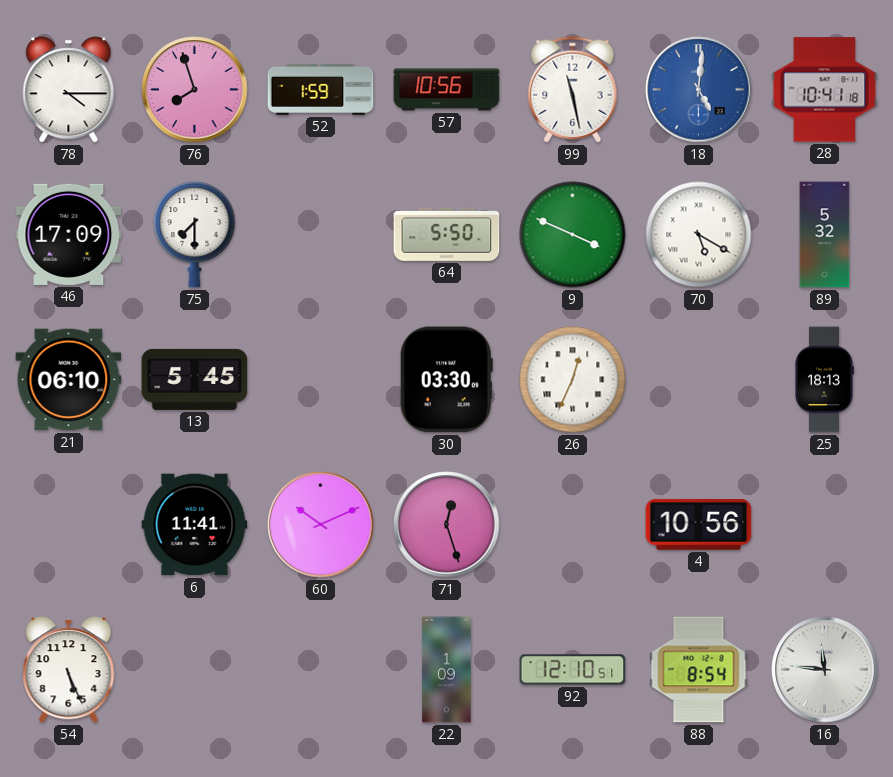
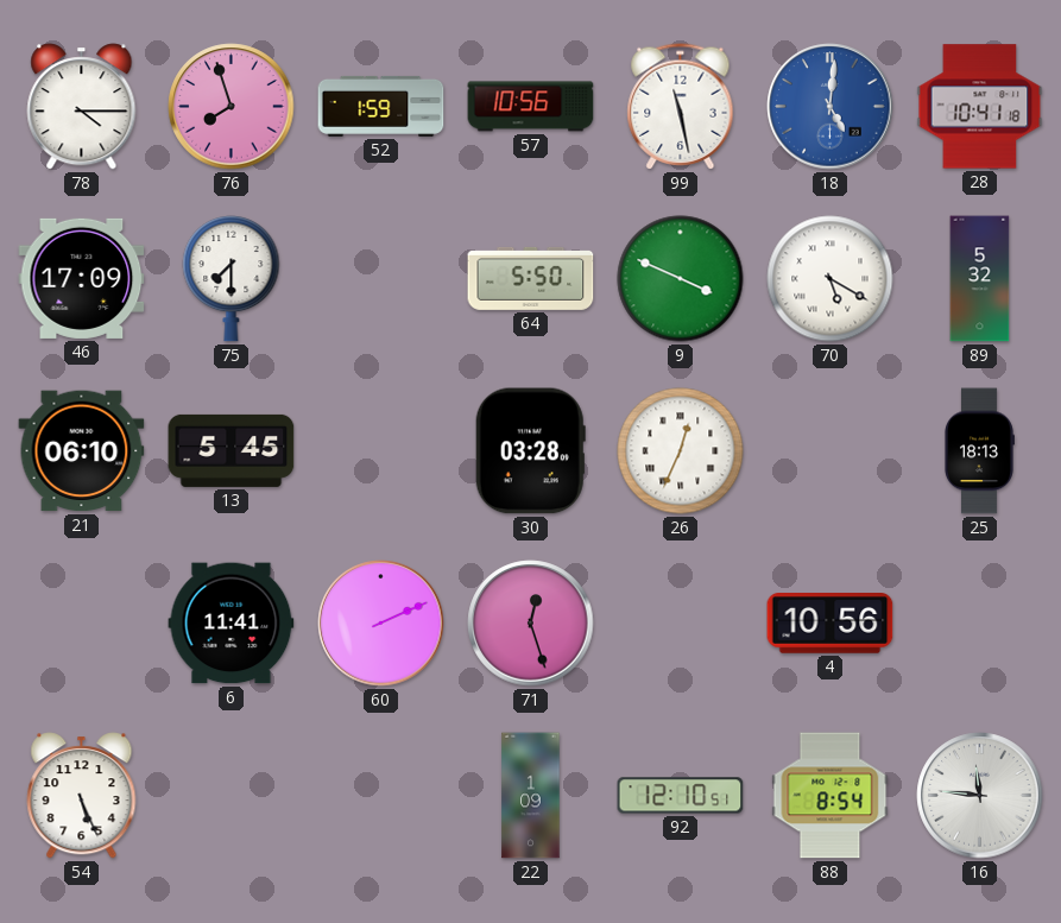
30: 03:30 -> 03:28 (530, 451)
60: 10:11 -> 2:11 (381, 624)
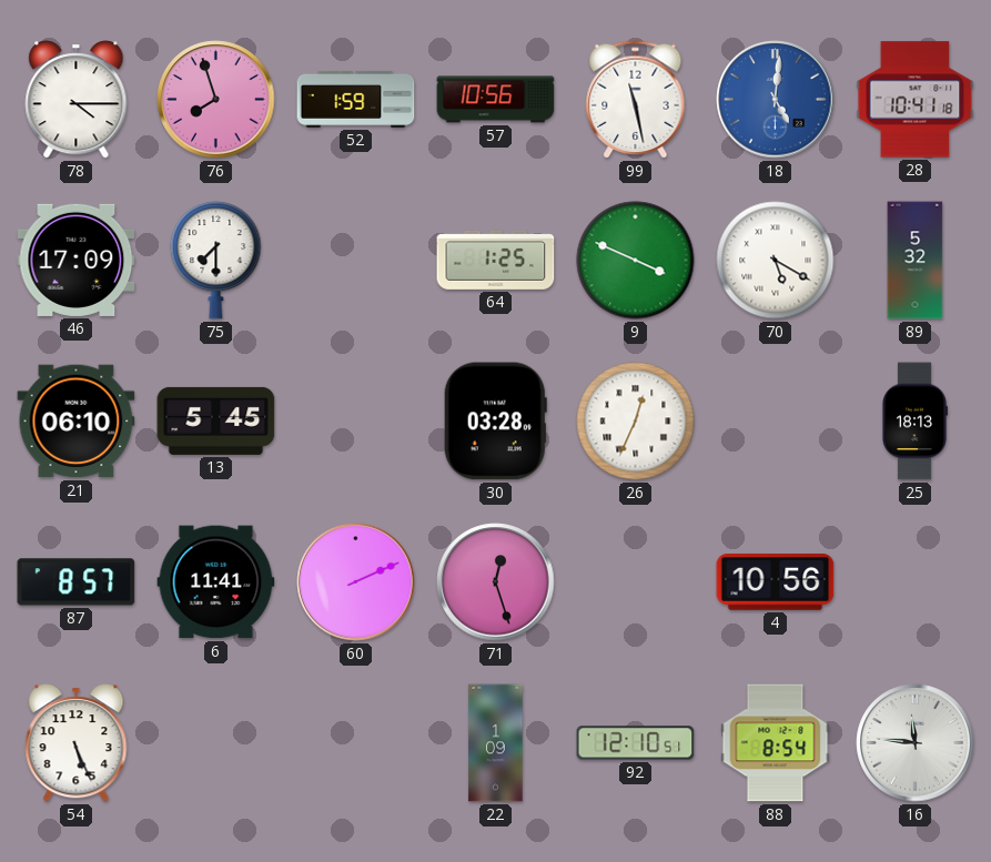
64: 5:50 -> 1:25 (496, 260)
87: none -> 8:57 (77, 582)
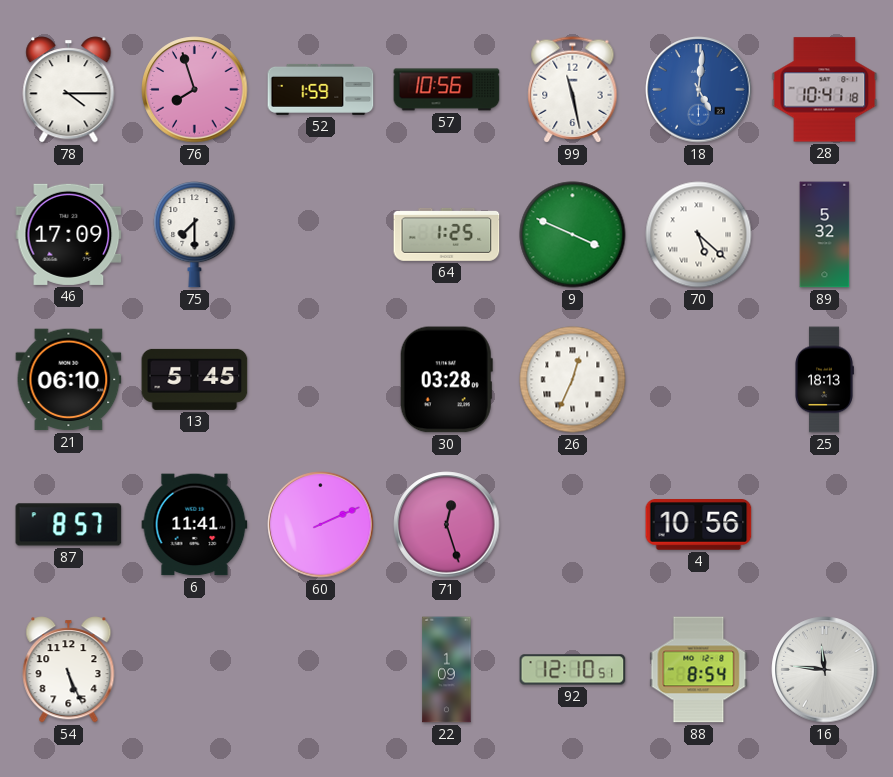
70: 5:20 -> 5:22 (699, 235)
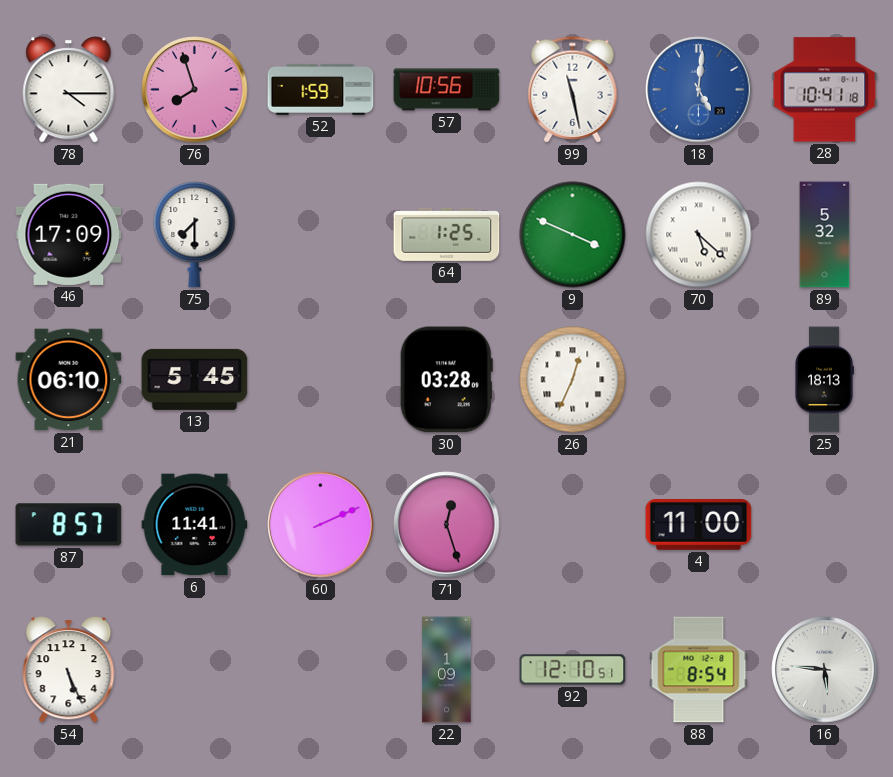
4: 10:56 -> 11:00 (699, 525)
16: 11:46 -> 5:46 (825, 670)
